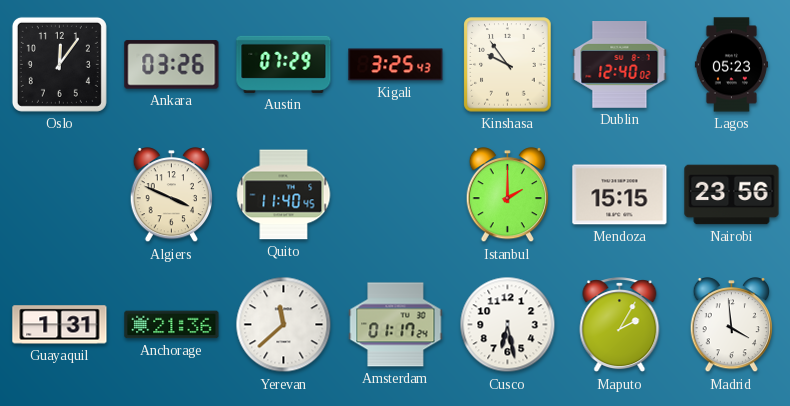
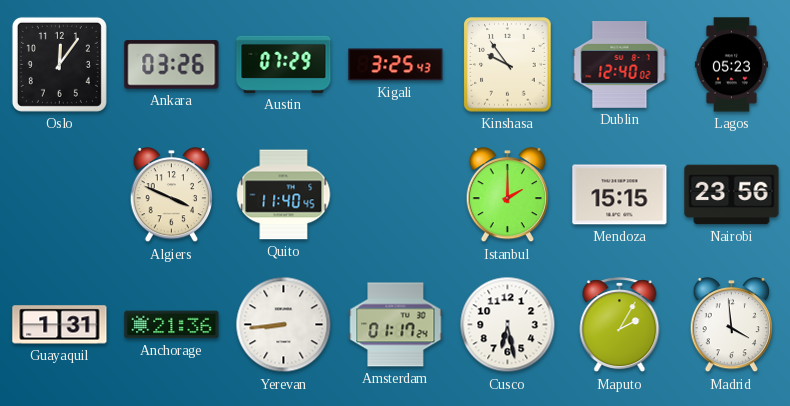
Yerevan: 11:38 -> 8:44 (284, 325)
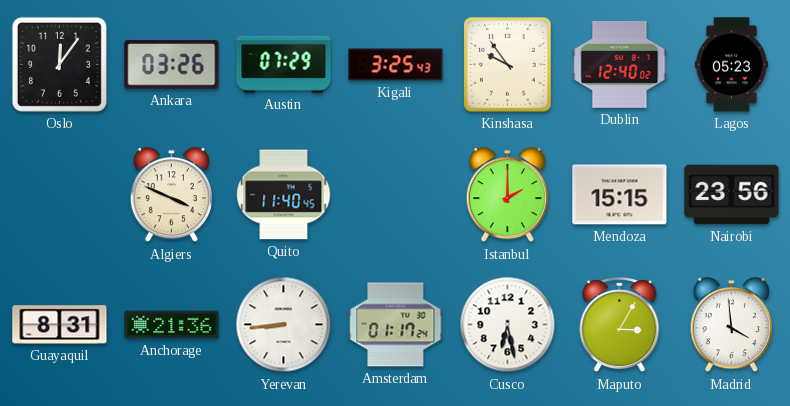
Guayaquil: 1:31 -> 8:31 (60, 325)
Maputo: 2:05 -> 3:05 (620, 325)
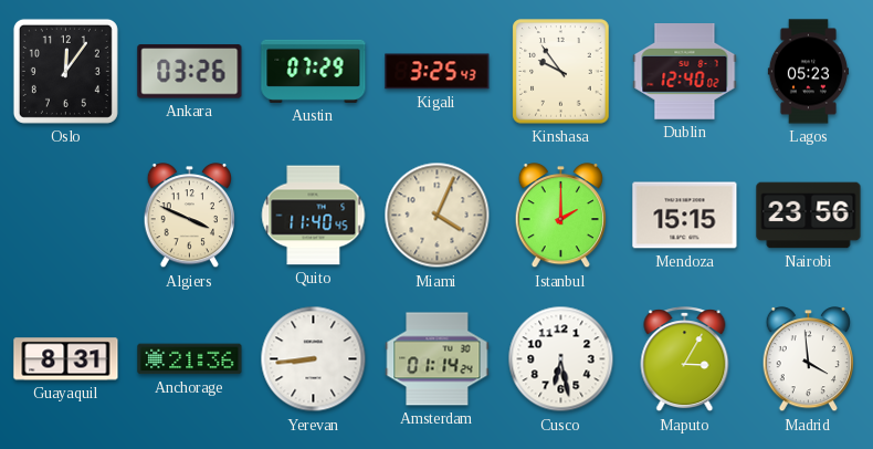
Miami: none -> 4:04 (438, 216)
Amsterdam: 01:17 -> 01:14 (438, 359)
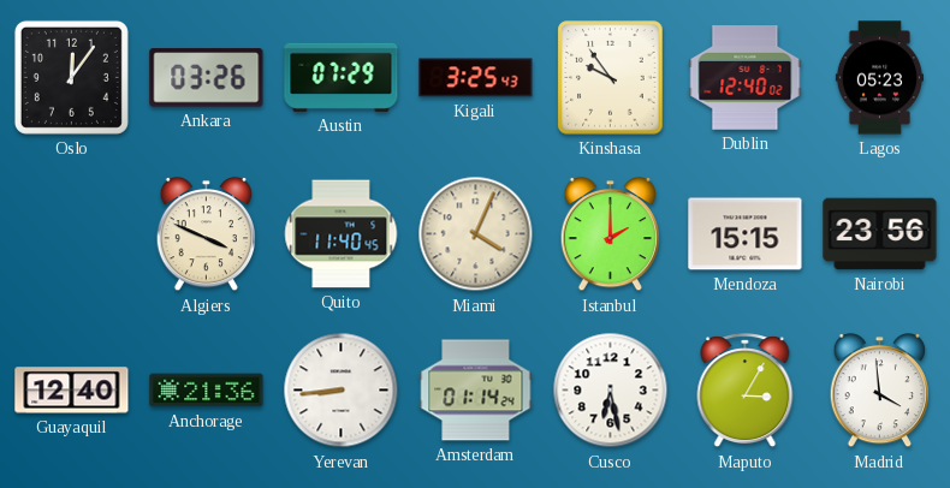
Guayaquil: 8:31 -> 12:40 (72, 391)
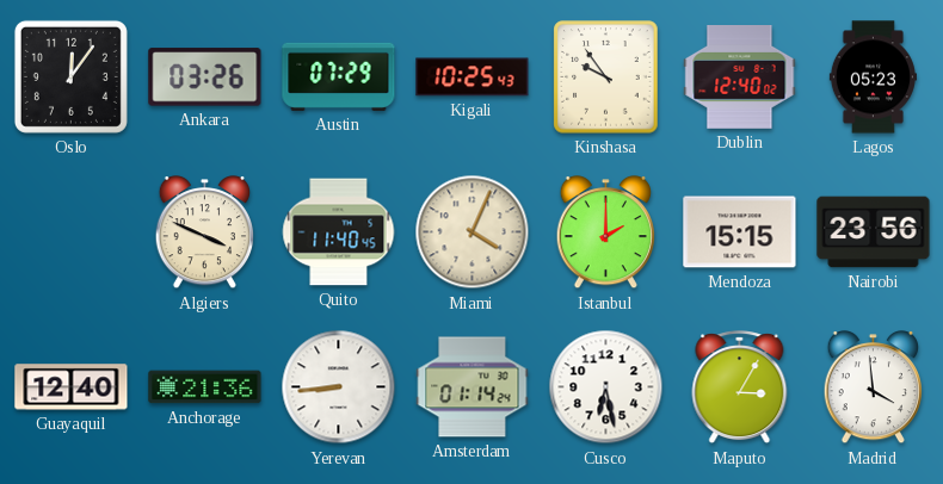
Kigali: 3:25 -> 10:25 (473, 77)
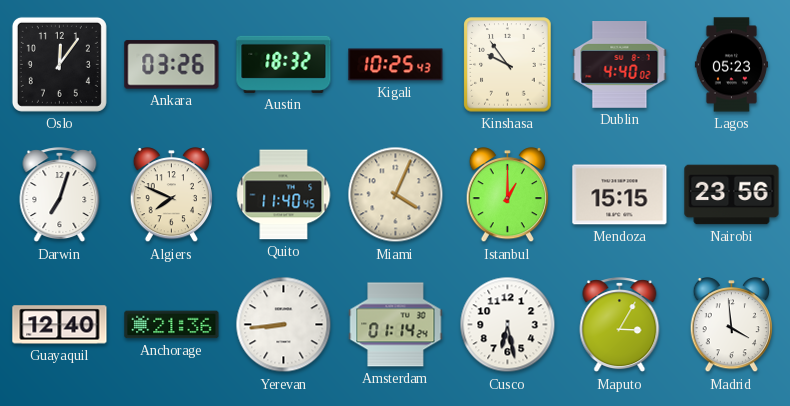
Austin: 07:29 -> 18:32 (284, 64)
Dublin: 12:40 -> 4:40 (620, 65)
Darwin: none -> 7:03 (60, 195)
Algiers: 3:49 -> 7:49 (171, 196)
Istanbul: 2:00 -> 1:00 (507, 196)
